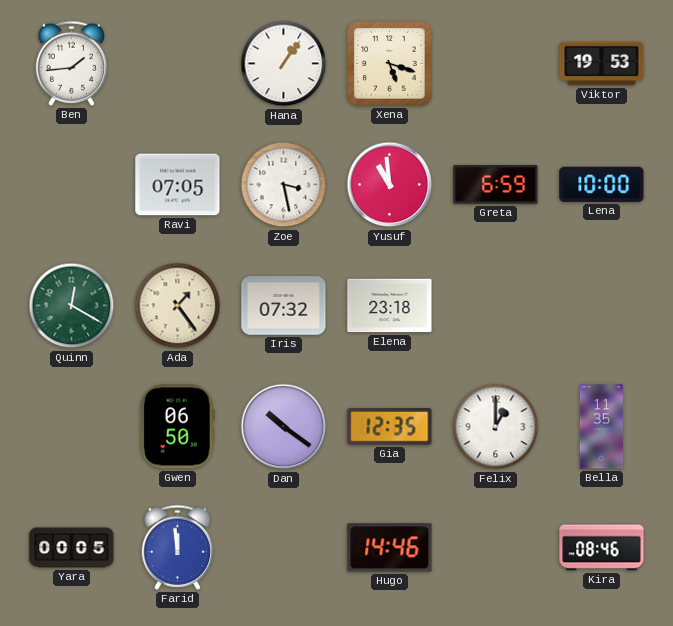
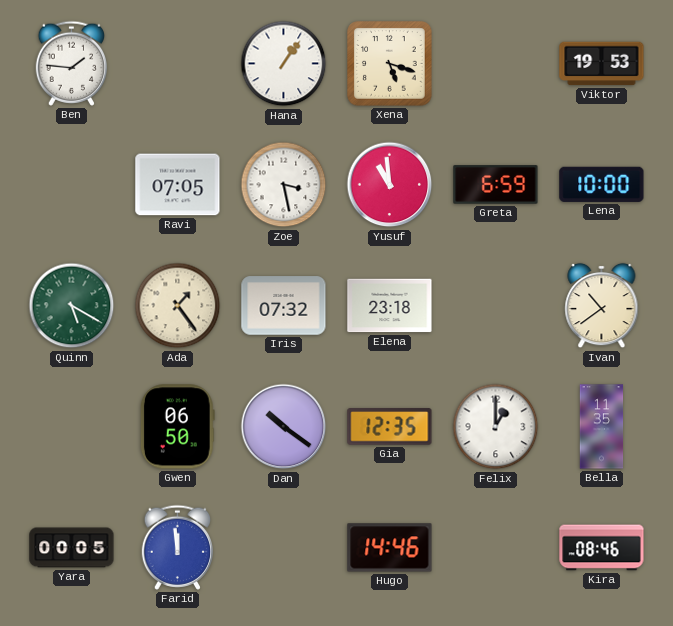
Ben: 1:44 -> 1:46 (71, 63)
Quinn: 12:20 -> 5:20 (72, 306)
Ivan: none -> 10:39 (602, 306)
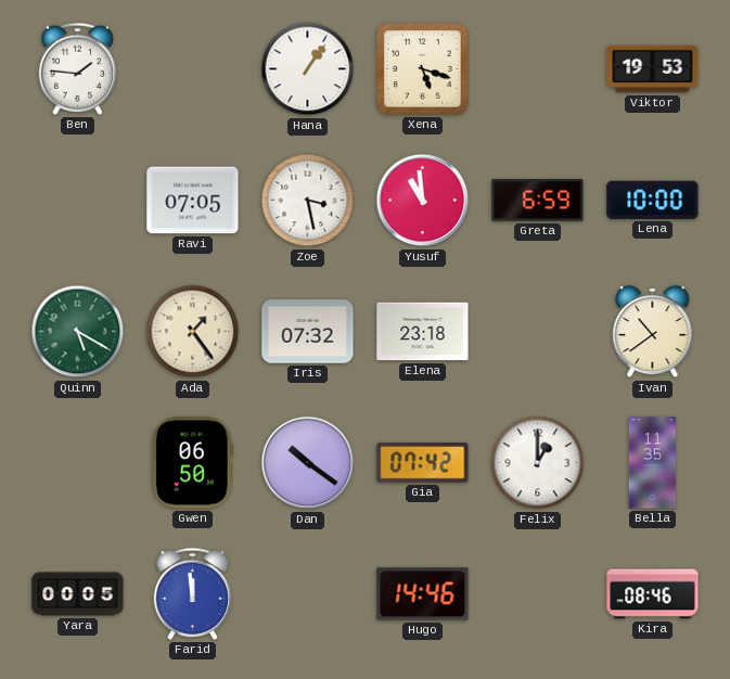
Gia: 12:35 -> 07:42 (423, 463)
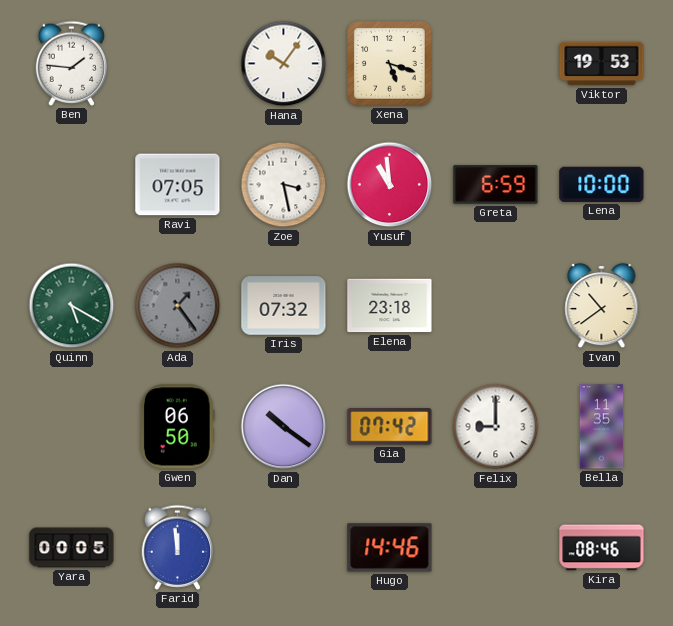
Hana: 1:06 -> 10:06 (284, 64)
Ada dial: cream -> grey (178, 306)
Felix: 1:00 -> 9:00 (496, 427)
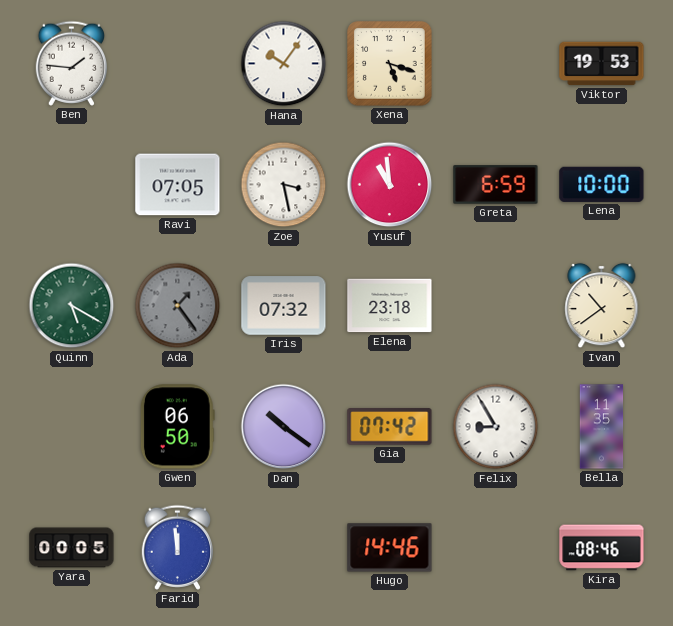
Felix: 9:00 -> 8:55 (496, 427)
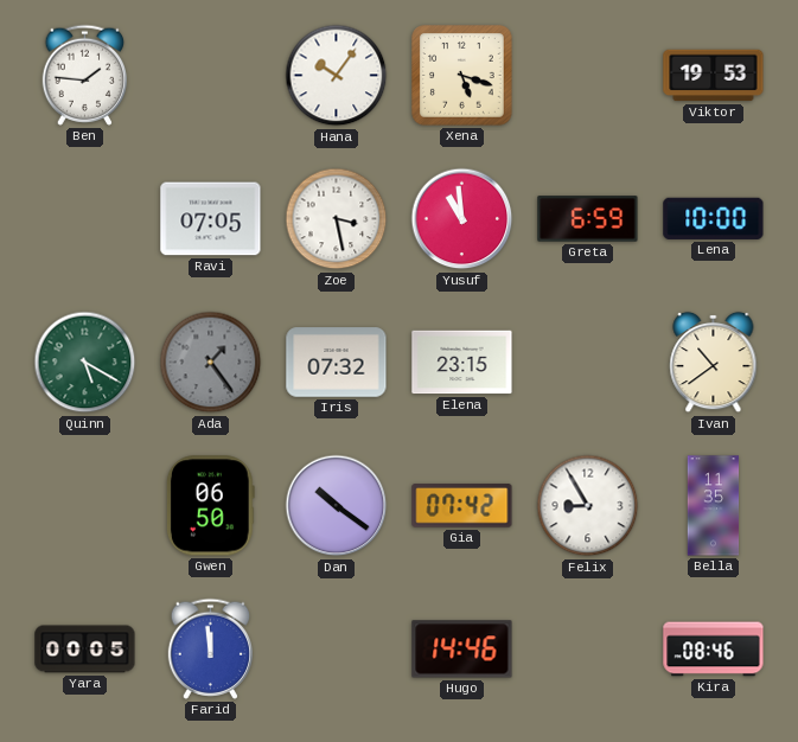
Elena: 23:18 -> 23:15 (462, 363)
